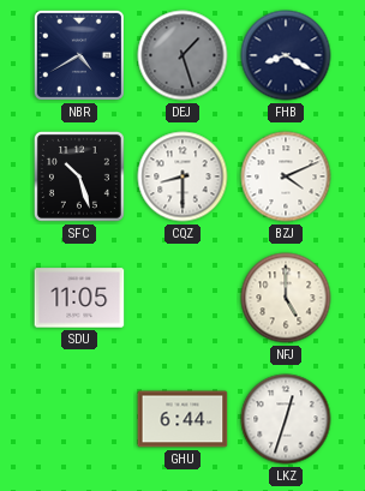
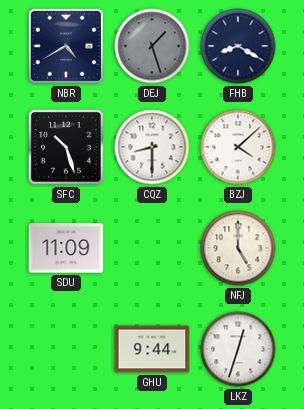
BZJ: 4:11 -> 4:08 (238, 147)
SDU: 11:05 -> 11:09 (66, 248)
GHU: 6:44 -> 9:44 (152, 349)
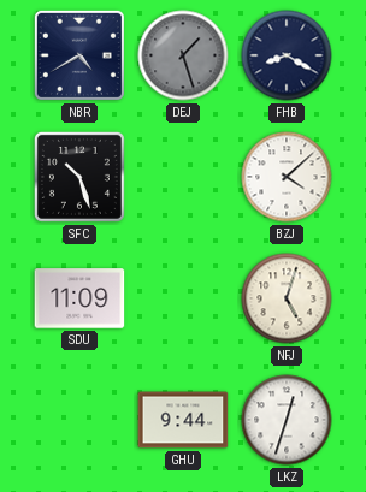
CQZ: 8:30 -> none (152, 147)
NFJ: 5:00 -> 5:03 (287, 298)
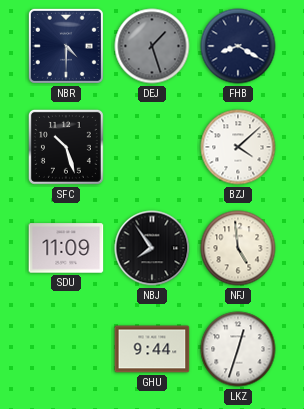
NBR: 4:40 -> 4:30 (66, 46)
NBJ: none -> 7:54 (152, 248)
NFJ: 5:03 -> 4:59 (238, 248)
